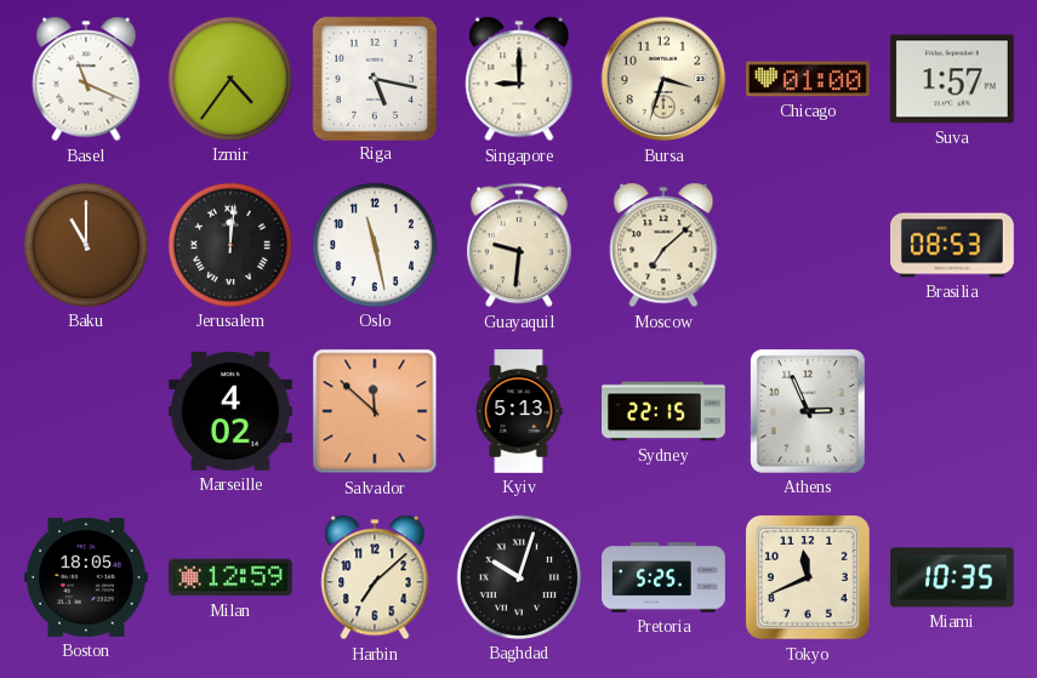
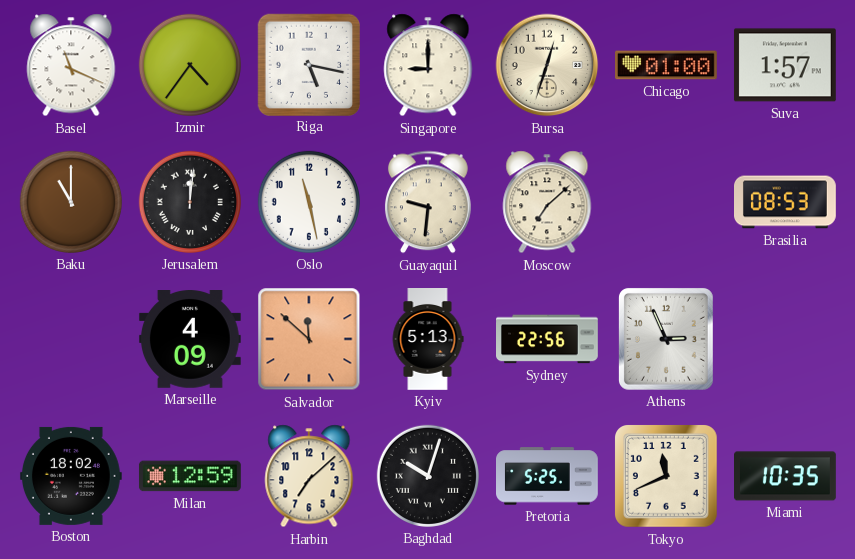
Bursa: 3:33 -> 12:33 (547, 65)
Marseille: 4:02 -> 4:09 (190, 340)
Sydney: 22:15 -> 22:56 (548, 339)
Boston: 18:05 -> 18:02 (71, 476)
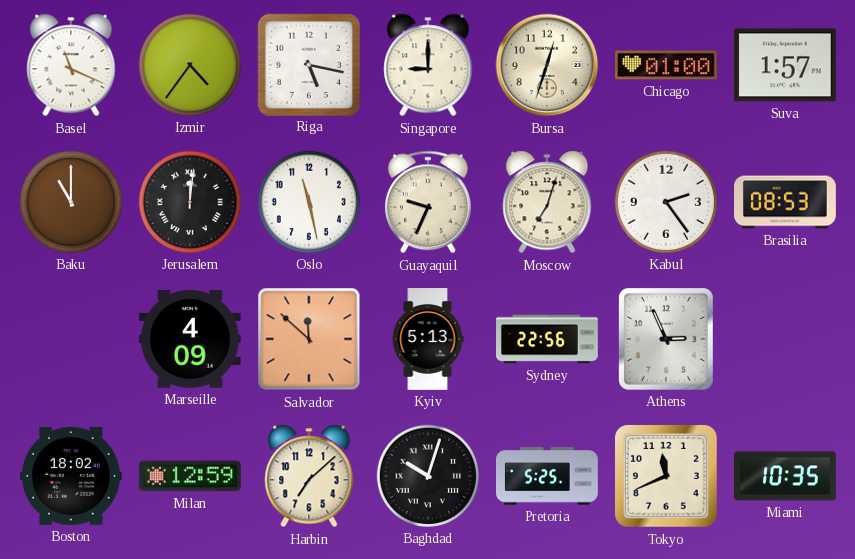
Guayaquil: 9:31 -> 9:34 (428, 202)
Moscow: 7:08 -> 7:03 (547, 202)
Kabul: none -> 2:24 (666, 202)
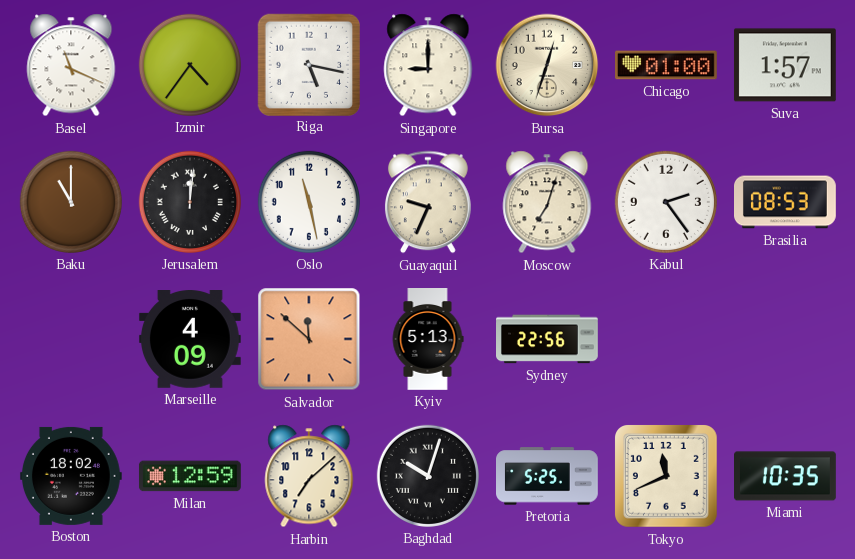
Athens: 2:56 -> none (666, 339)
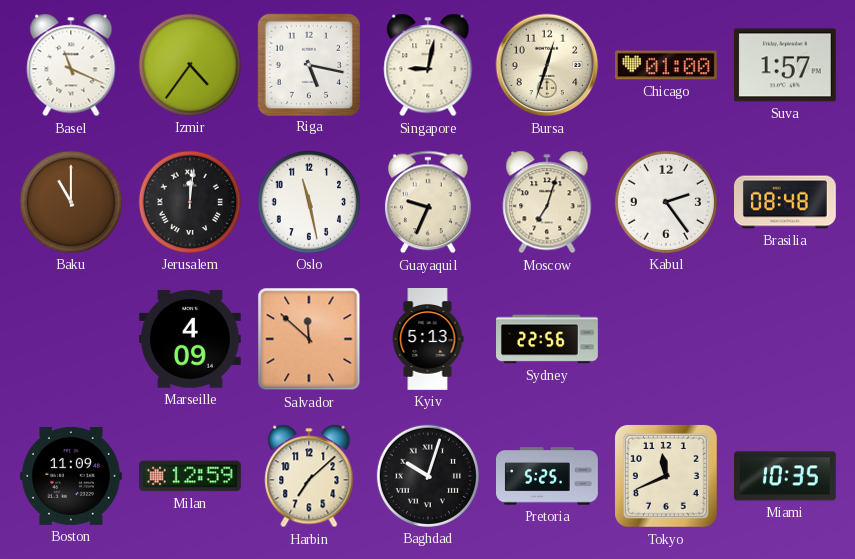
Singapore: 9:00 -> 9:02 (428, 65)
Brasilia: 08:53 -> 08:48 (786, 202)
Boston: 18:02 -> 11:09 (71, 476)
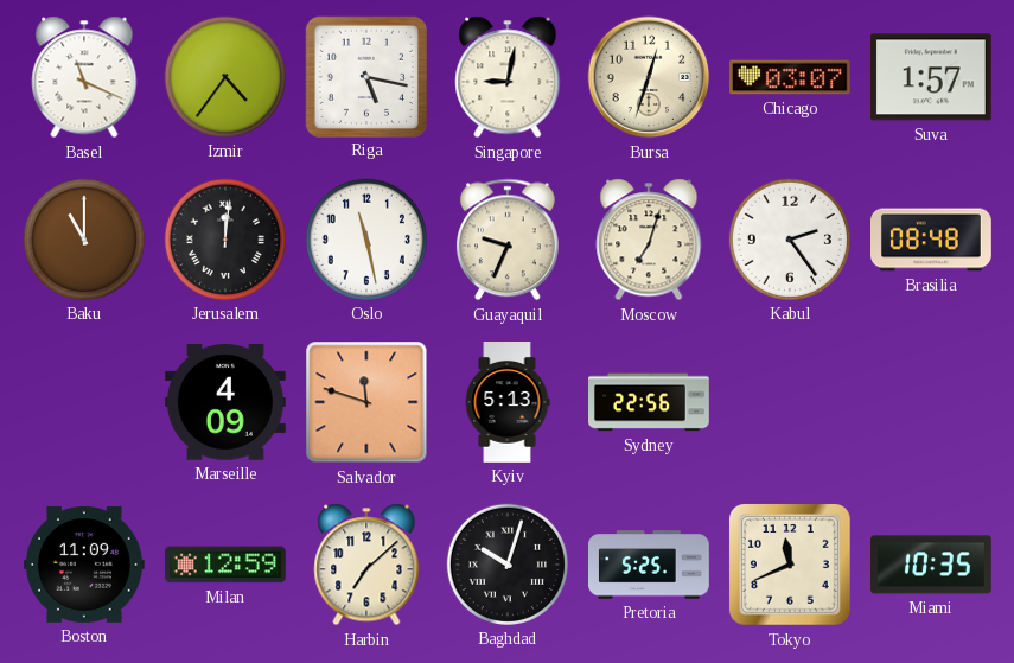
Chicago: 01:00 -> 03:07 (791, 77)
Salvador: 11:52 -> 11:48 (366, 402)
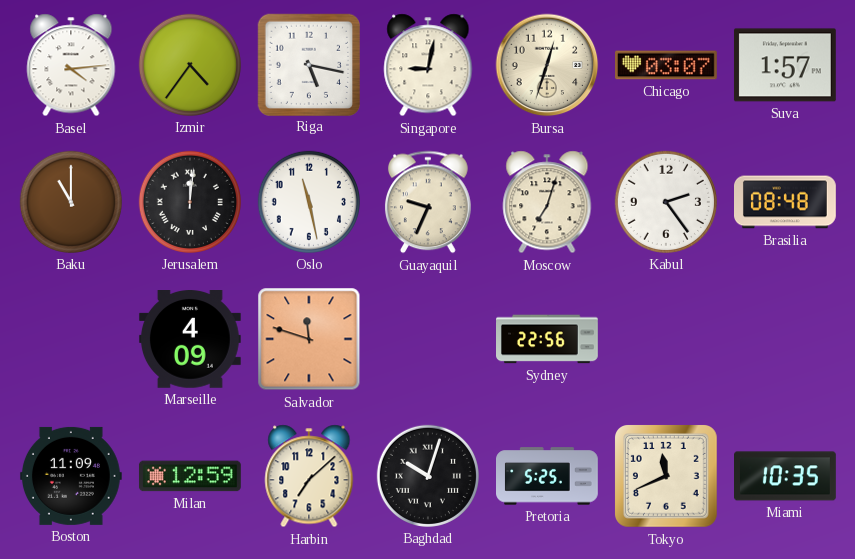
Basel: 11:19 -> 4:14 (71, 65)
Kyiv: 5:13 -> none (508, 403)
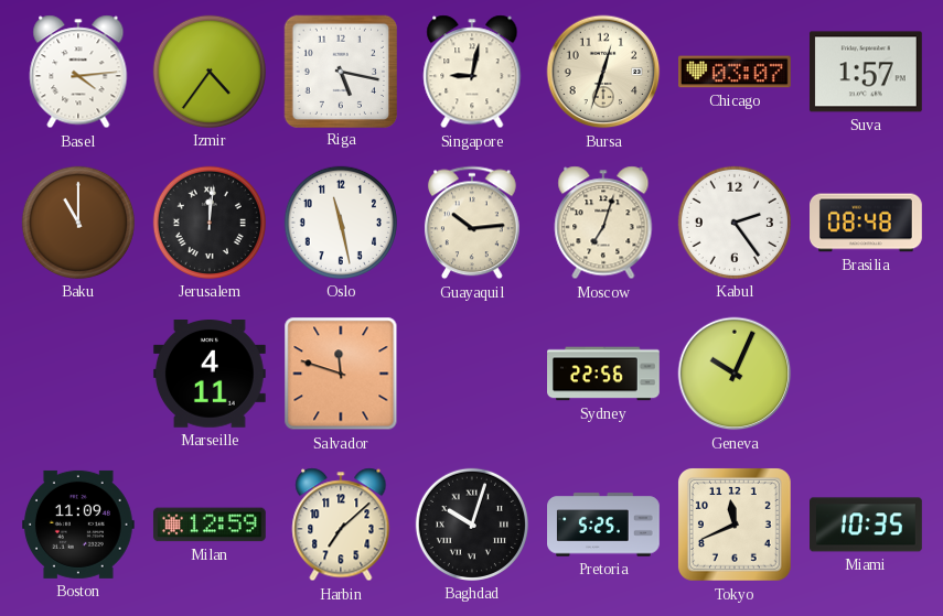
Guayaquil: 9:34 -> 10:14 (472, 223)
Marseille: 4:09 -> 4:11 (210, 375)
Geneva: none -> 10:04 (735, 374)
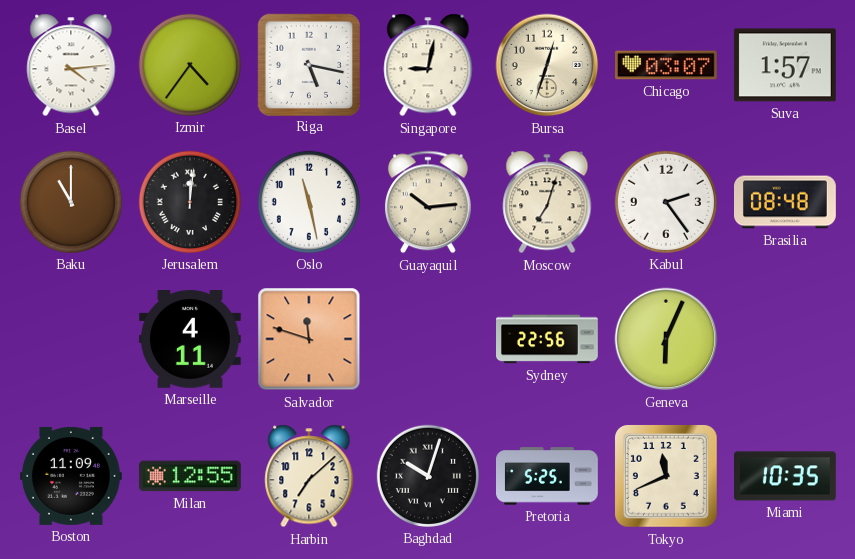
Geneva: 10:04 -> 6:04 (666, 339)
Milan: 12:59 -> 12:55 (190, 476)
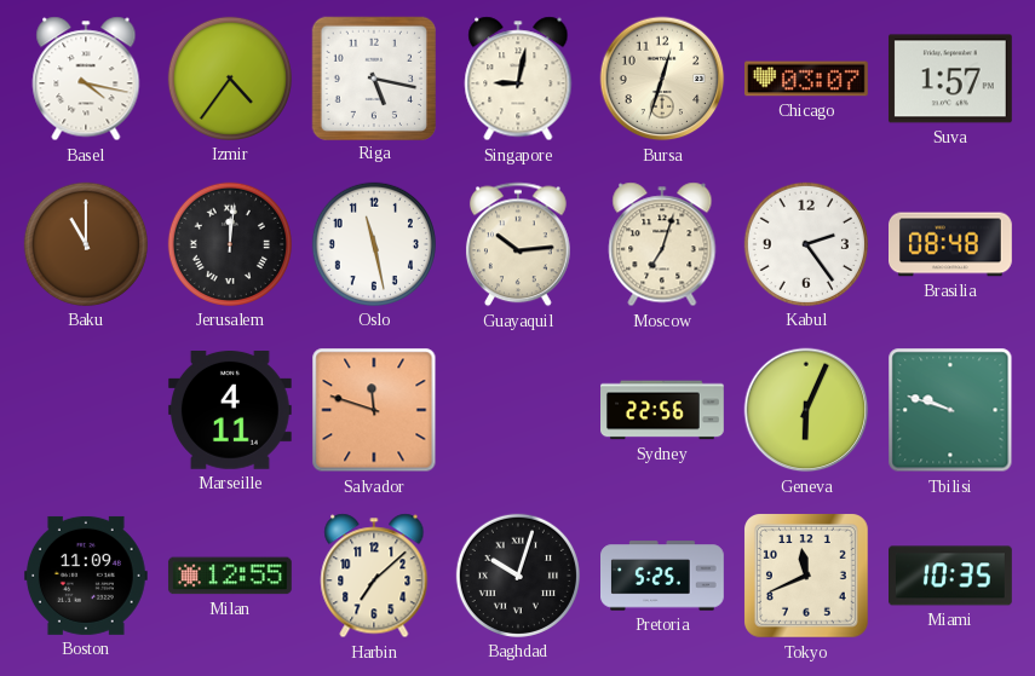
Basel: 4:14 -> 4:17 (86, 79)
Tbilisi: none -> 9:48 (950, 410)
